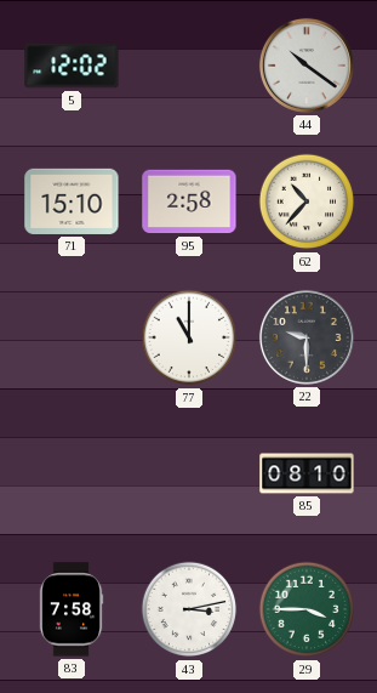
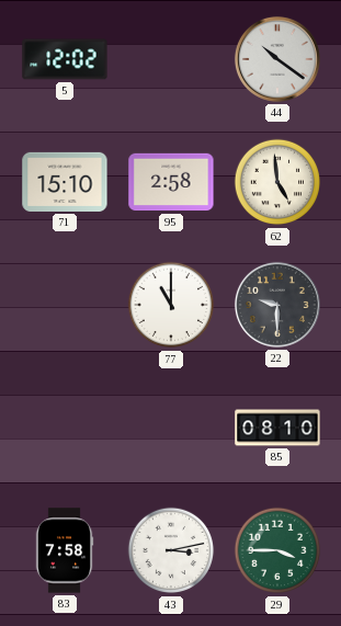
62: 10:37 -> 4:59 (277, 182)
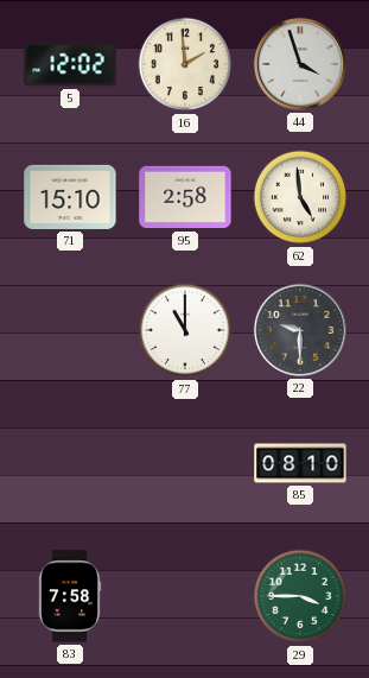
16: none -> 1:59 (185, 64)
44: 10:21 -> 3:57 (300, 64)
43: 3:13 -> none (171, 550)
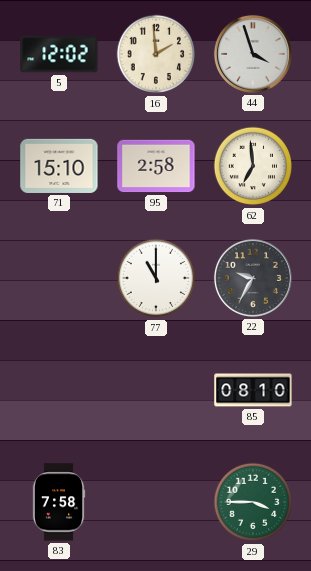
62: 4:59 -> 6:59 (253, 166)
22: 9:30 -> 9:35 (253, 278)
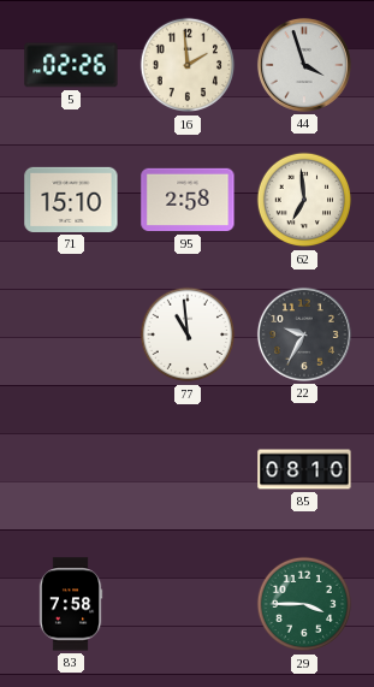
5: 12:02 -> 02:26 (71, 65)
77: 11:00 -> 10:59 (188, 334)
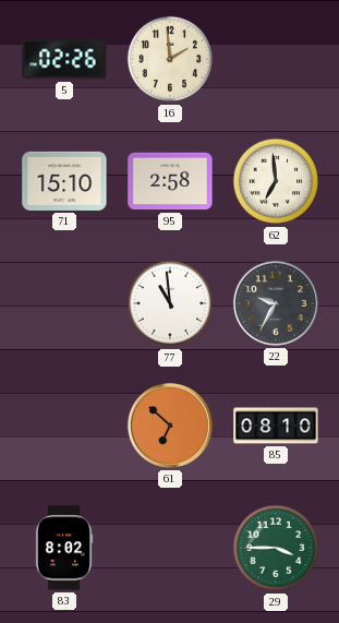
44: 3:57 -> none (304, 65)
61: none -> 6:52 (170, 426)
83: 7:58 -> 8:02 (64, 548)
